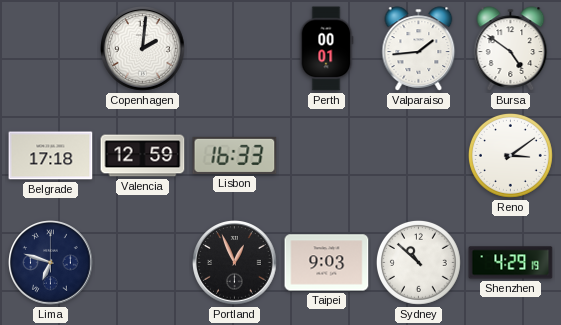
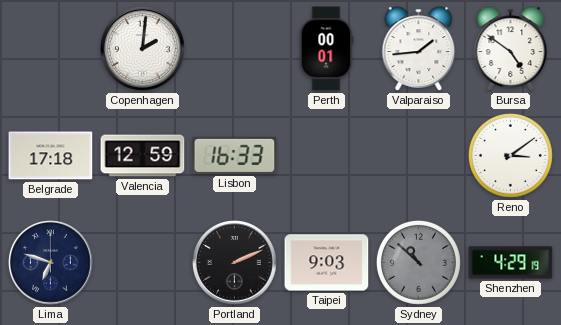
Portland: 12:56 -> 2:11 (235, 263)
Sydney dial: white -> grey (418, 262)
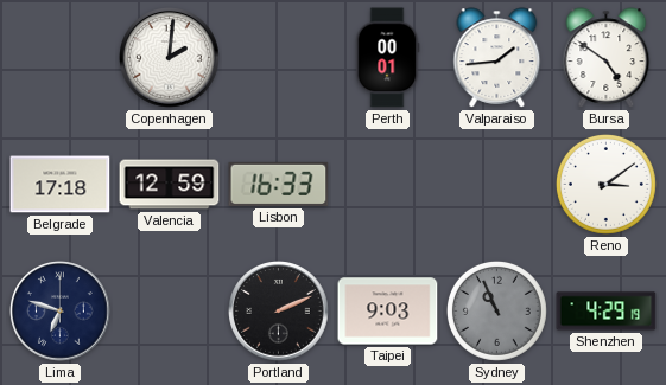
Sydney: 10:52 -> 10:56 (496, 310)
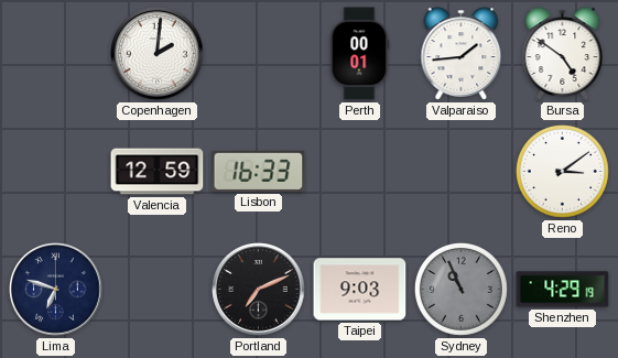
Belgrade: 17:18 -> none (61, 185)
Portland: 2:11 -> 7:11 (259, 290)
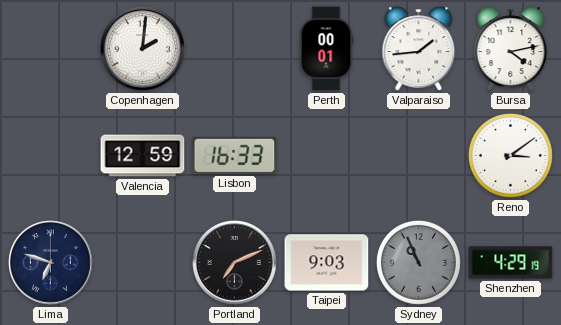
Bursa: 4:51 -> 4:13 (511, 49)
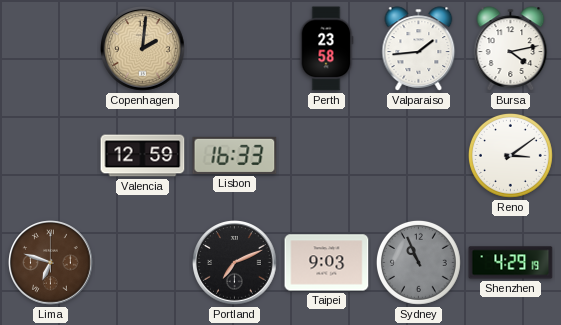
Copenhagen dial: white -> champagne (143, 49)
Perth: 00:01 -> 23:58 (326, 49)
Lima dial: navy -> brown (51, 263)
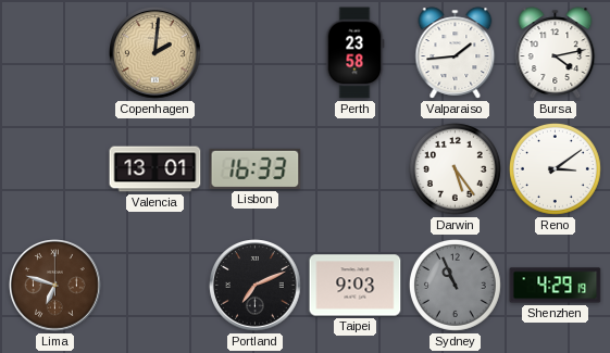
Valencia: 12:59 -> 13:01 (155, 169)
Darwin: none -> 5:24 (455, 168)
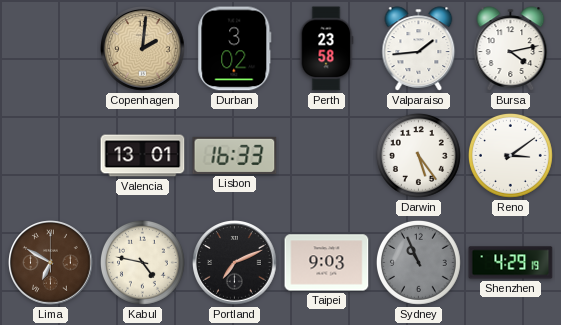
Durban: none -> 3:02 (235, 49)
Lima: 6:48 -> 6:50 (51, 263)
Kabul: none -> 4:47 (142, 262)
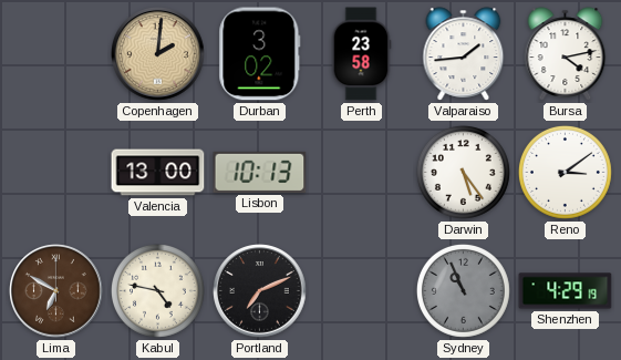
Valencia: 13:01 -> 13:00 (158, 173)
Lisbon: 16:33 -> 10:13 (260, 172)
Taipei: 9:03 -> none (327, 263)
